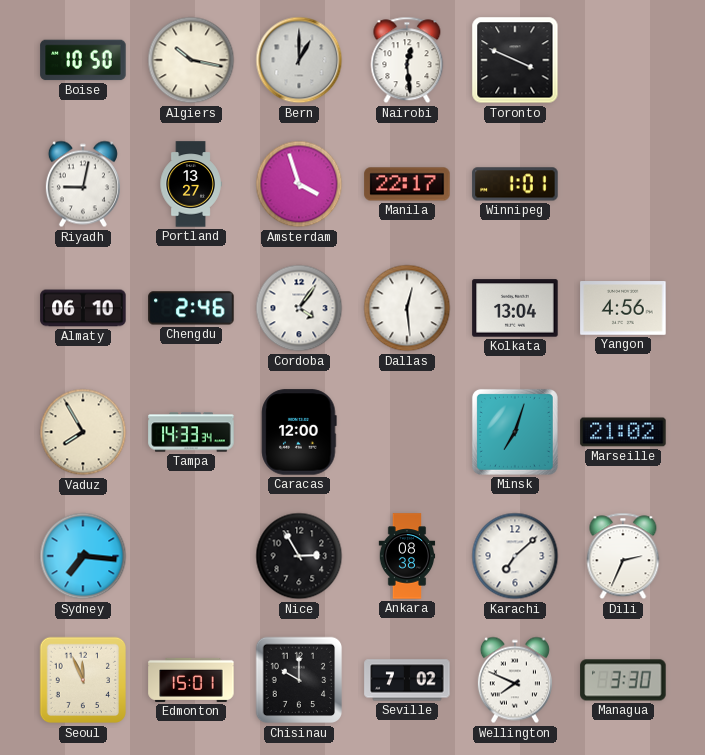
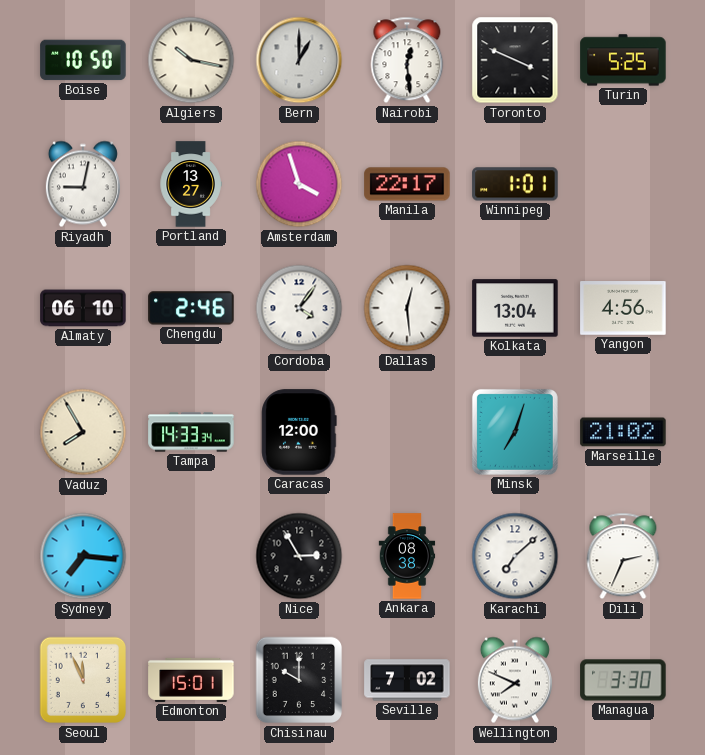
Turin: none -> 5:25 (623, 60)
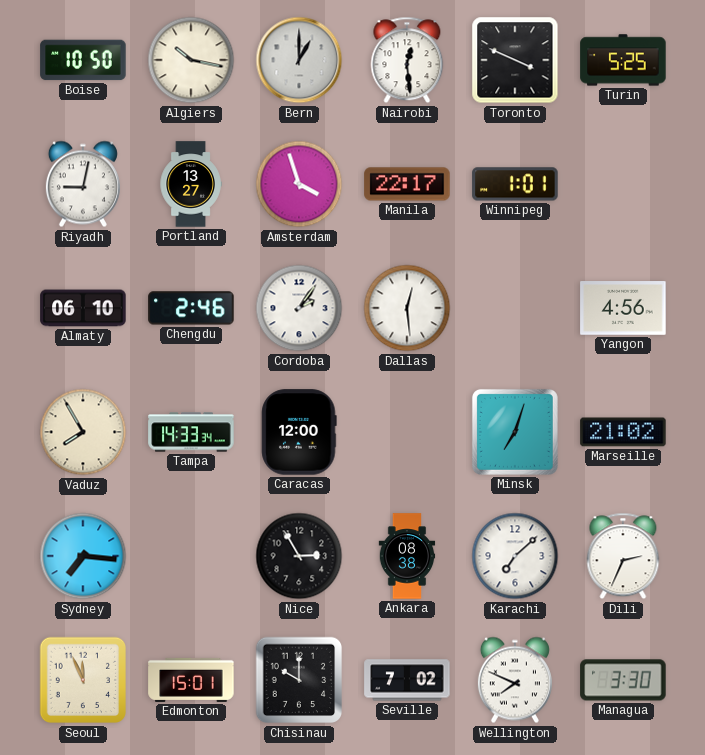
Cordoba: 4:06 -> 2:06 (299, 308)
Kolkata: 13:04 -> none (515, 308)
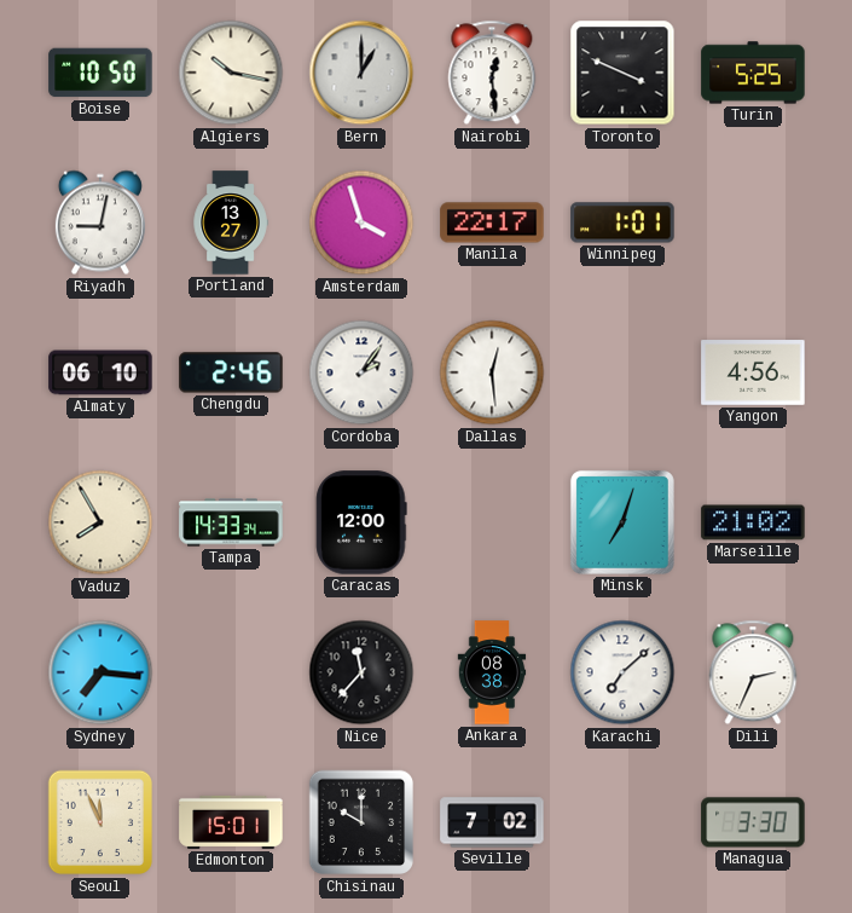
Nice: 2:55 -> 11:37 (361, 672)
Wellington: 7:49 -> none (515, 680)
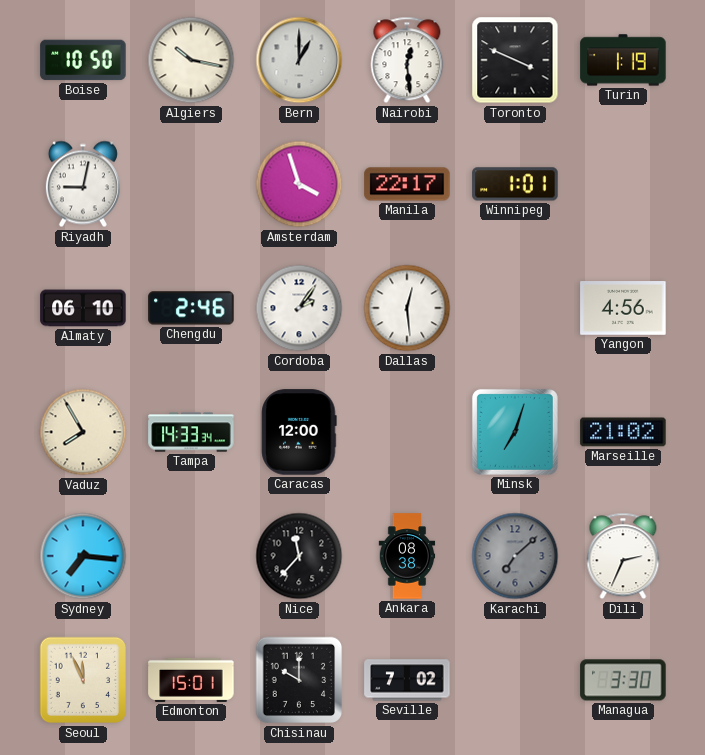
Turin: 5:25 -> 1:19 (623, 60)
Portland: 13:27 -> none (231, 223)
Karachi dial: white -> grey (515, 556)
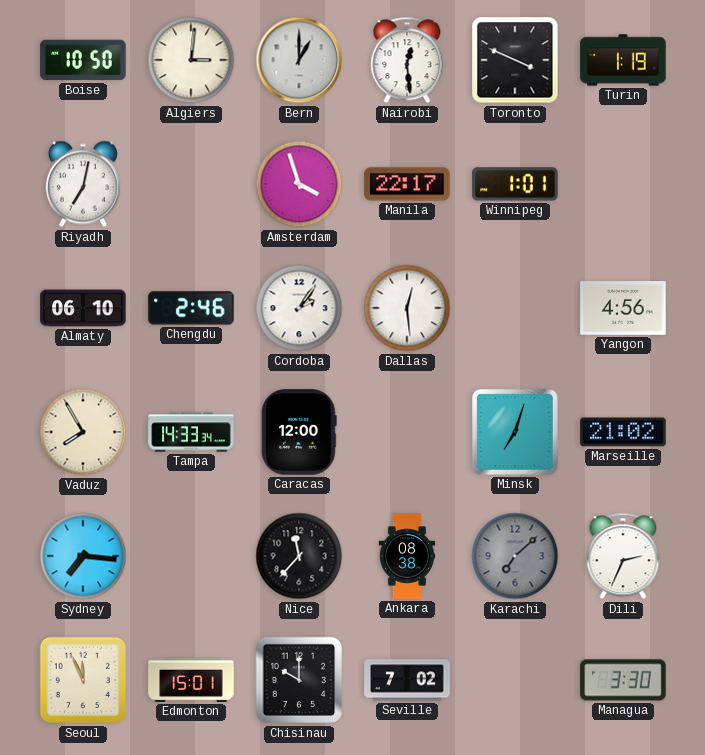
Algiers: 10:17 -> 3:01 (191, 60)
Riyadh: 9:02 -> 7:02 (83, 184)
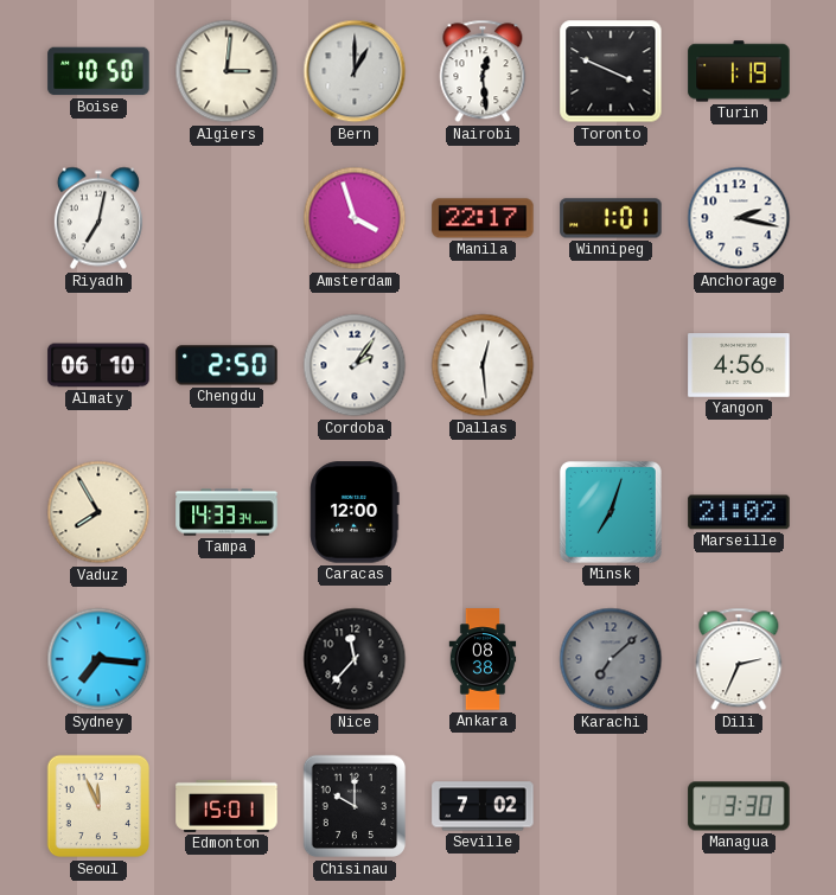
Anchorage: none -> 2:17 (739, 218)
Chengdu: 2:46 -> 2:50 (226, 365)
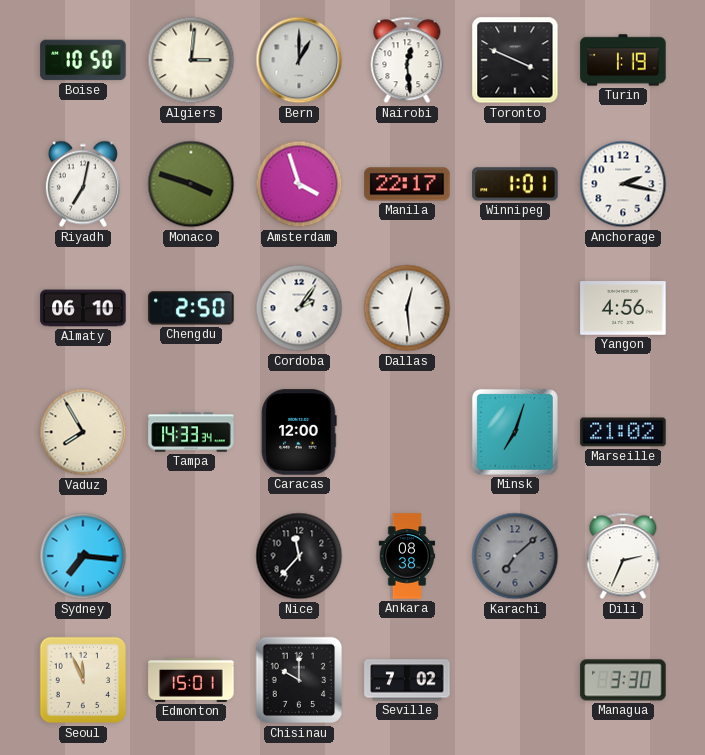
Monaco: none -> 3:48 (191, 184)
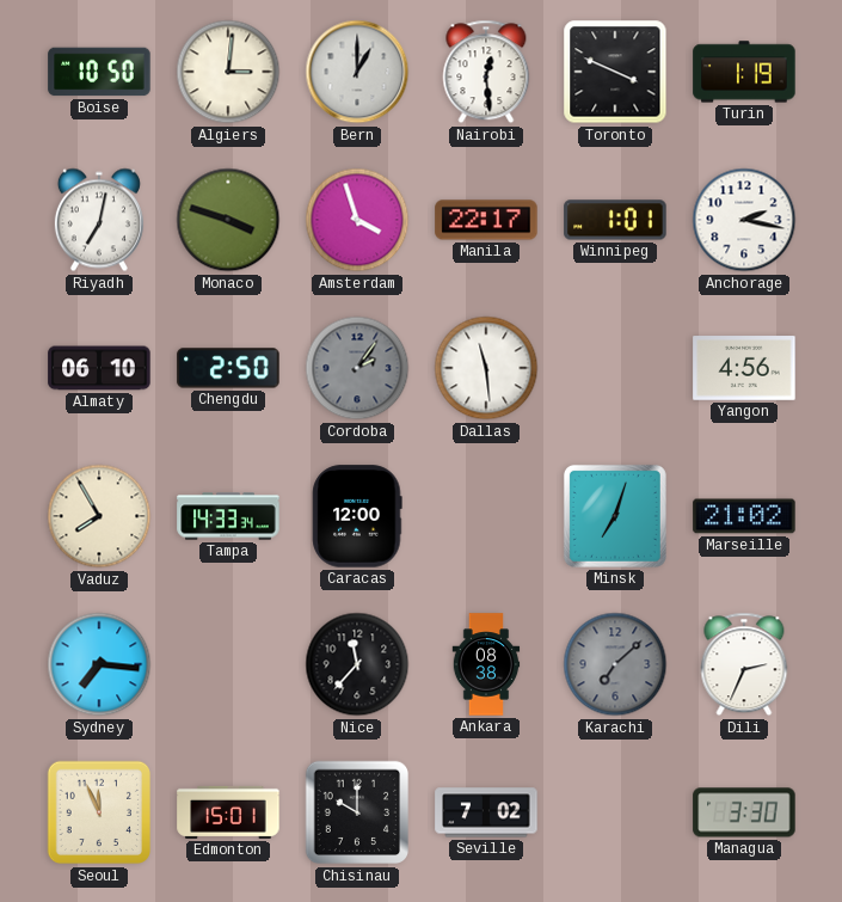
Cordoba dial: white -> grey (357, 368)
Dallas: 12:29 -> 11:29 (486, 368)
